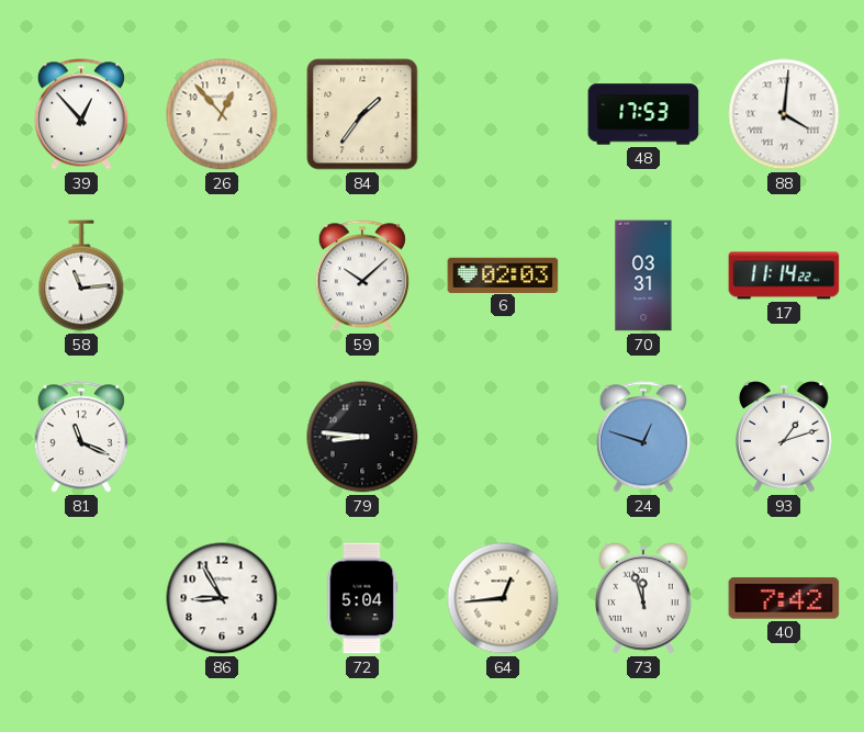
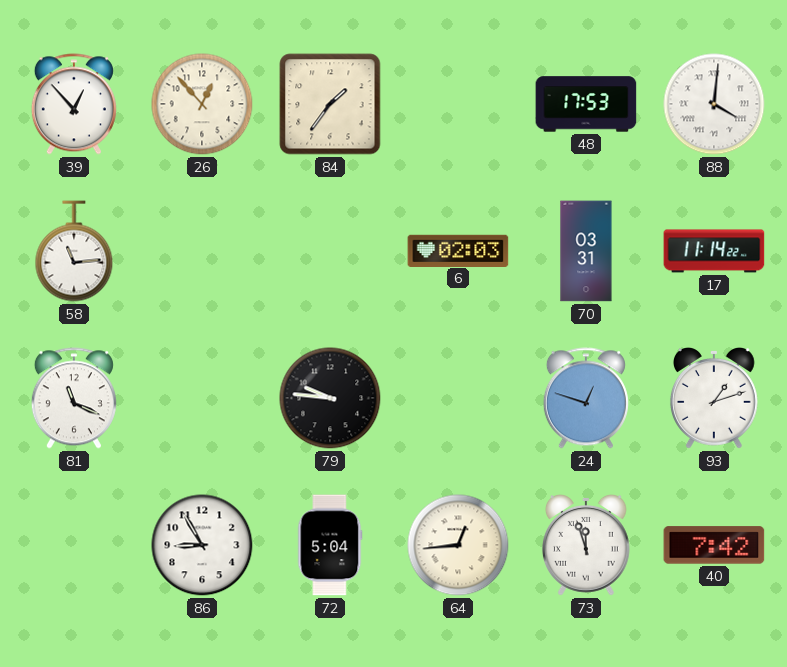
59: 10:08 -> none (362, 275)
79: 8:46 -> 9:46 (330, 398)
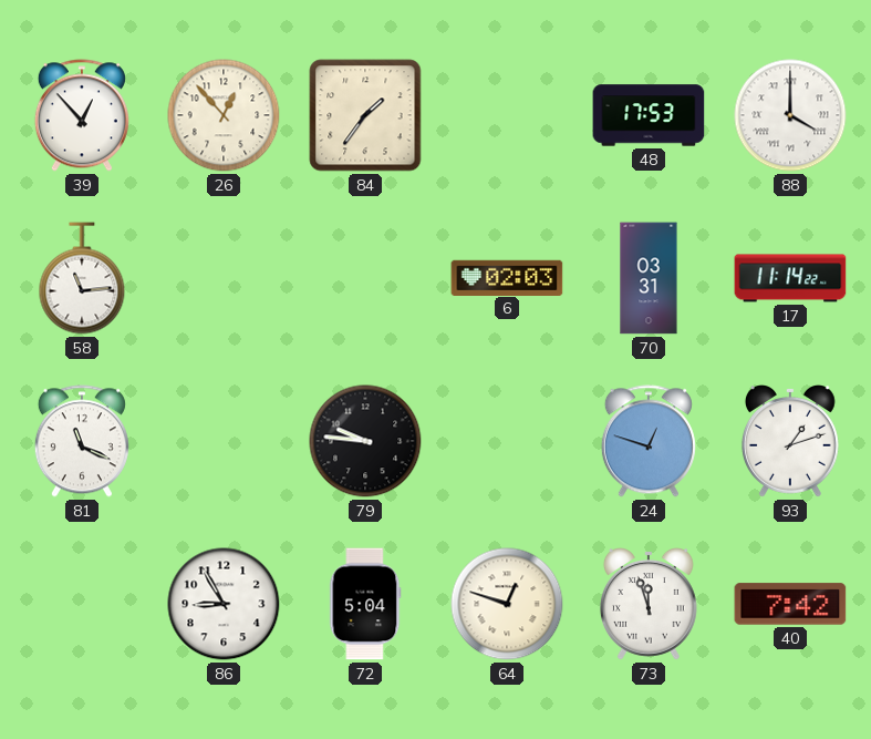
88: 4:01 -> 4:00 (790, 115)
64: 12:44 -> 12:48 (507, 604)
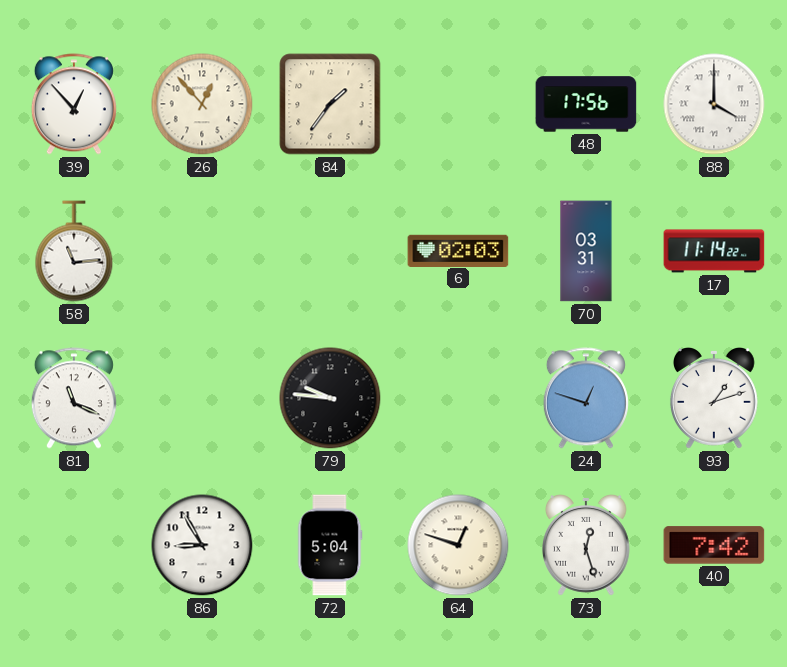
48: 17:53 -> 17:56 (586, 104)
73: 11:57 -> 12:27 (586, 546)
